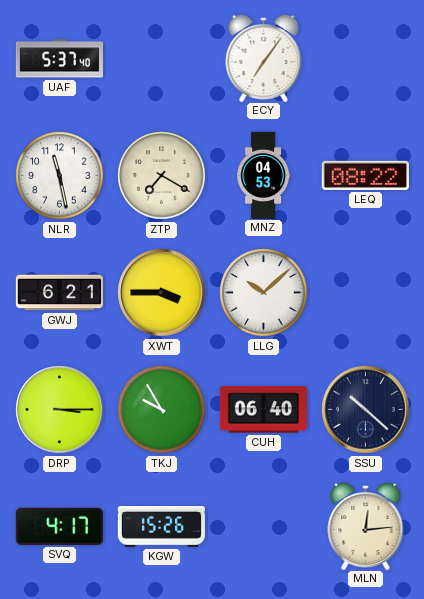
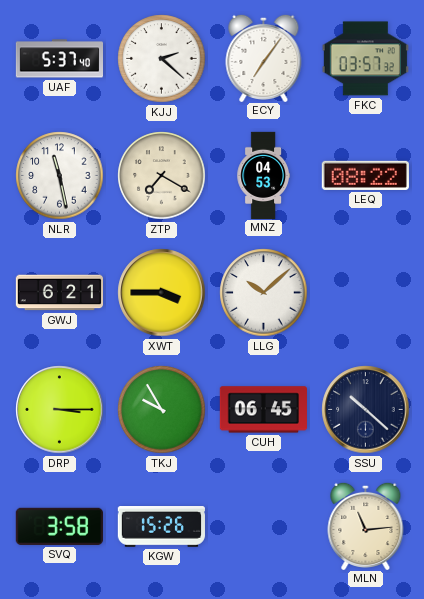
KJJ: none -> 2:22 (162, 59)
FKC: none -> 03:57 (365, 59)
CUH: 06:40 -> 06:45 (263, 410)
SVQ: 4:17 -> 3:58 (59, 526)
MLN: 12:14 -> 11:14 (366, 525)
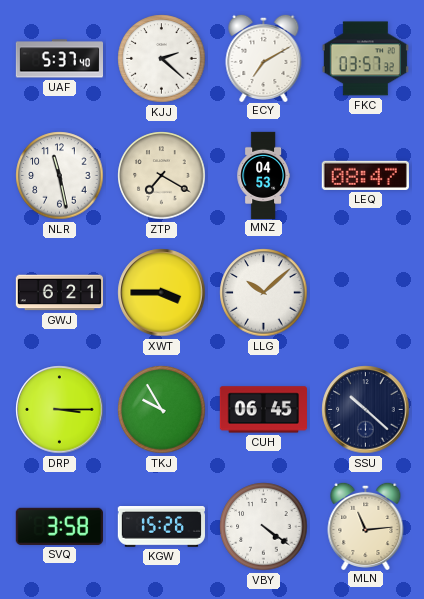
ECY: 7:06 -> 7:10 (264, 57)
LEQ: 08:22 -> 08:47 (365, 175)
VBY: none -> 4:21 (264, 527)
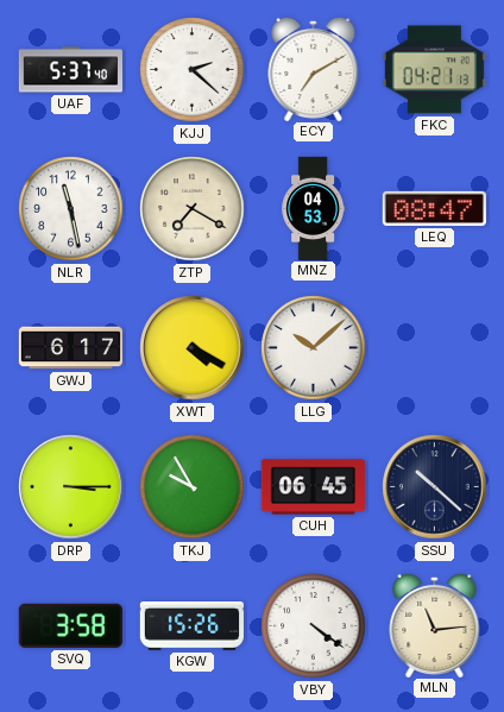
FKC: 03:57 -> 04:21 (434, 70)
GWJ: 6:21 -> 6:17 (70, 348)
XWT: 3:45 -> 4:20 (193, 348)
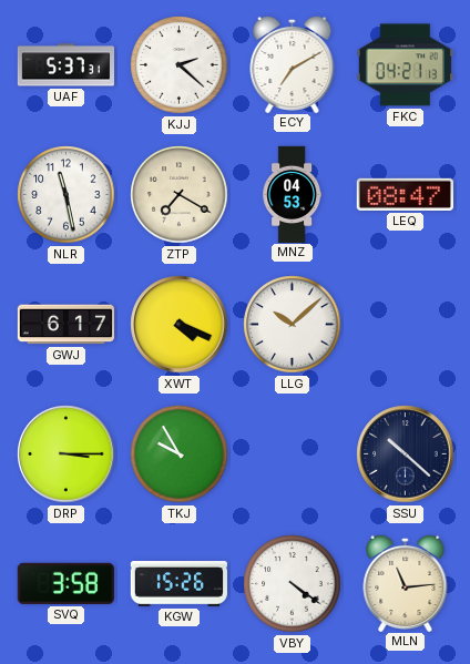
UAF: 5:37:40 -> 5:37:31 (65, 65)
XWT: 4:20 -> 4:19 (180, 325)
CUH: 06:45 -> none (313, 487)
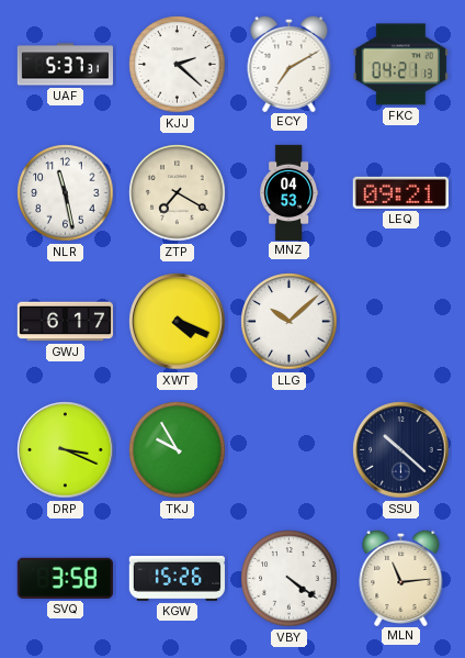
LEQ: 08:47 -> 09:21 (400, 192)
DRP: 3:15 -> 3:19 (66, 450)
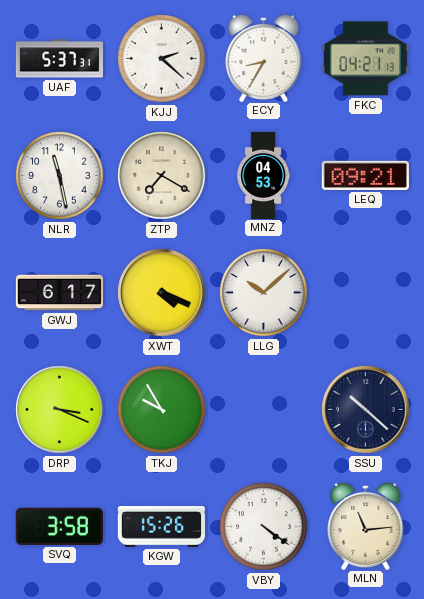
ECY: 7:10 -> 8:35 (264, 57)
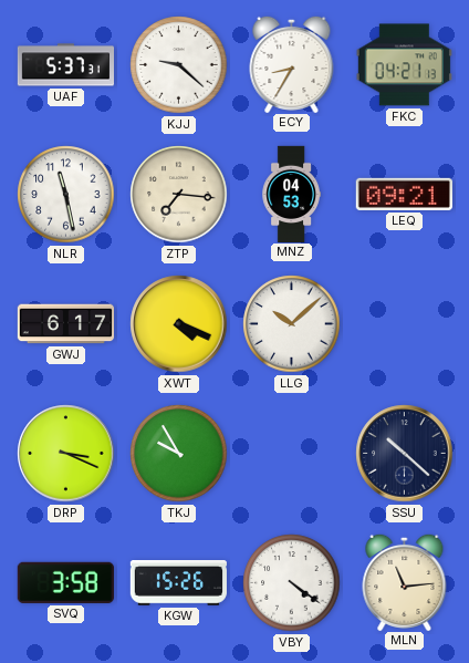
KJJ: 2:22 -> 9:22 (179, 65)
ZTP: 7:20 -> 7:16 (179, 195)
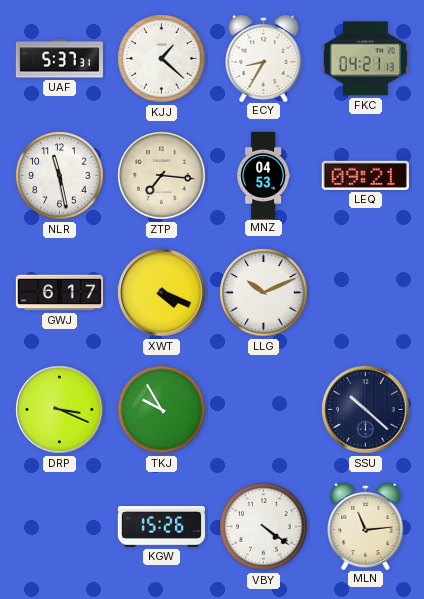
KJJ: 9:22 -> 1:22 (162, 59)
LLG: 10:08 -> 10:11 (264, 293)
SVQ: 3:58 -> none (65, 582)
